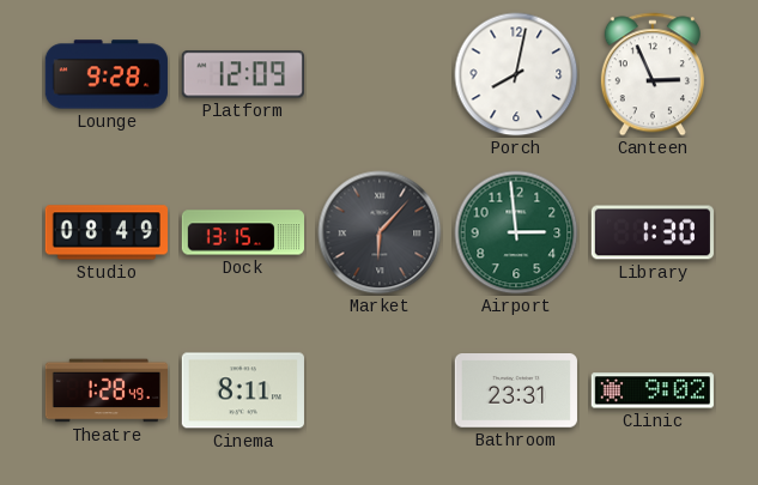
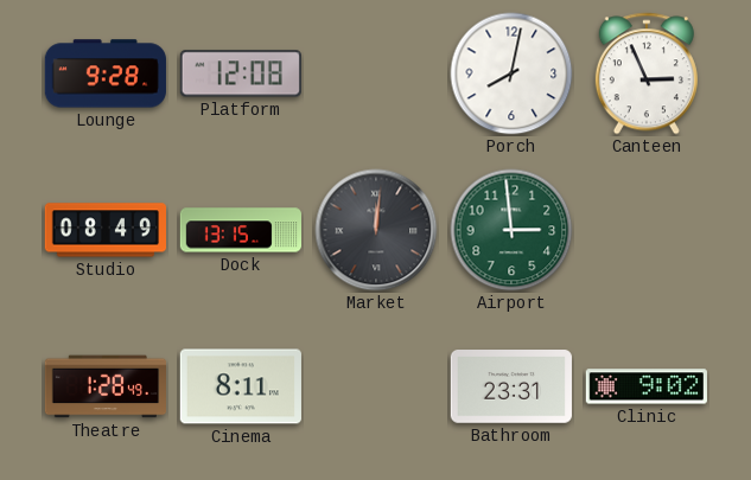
Platform: 12:09 -> 12:08 (241, 73)
Market: 6:07 -> 12:01 (376, 230)
Library: 1:30 -> none (651, 232)
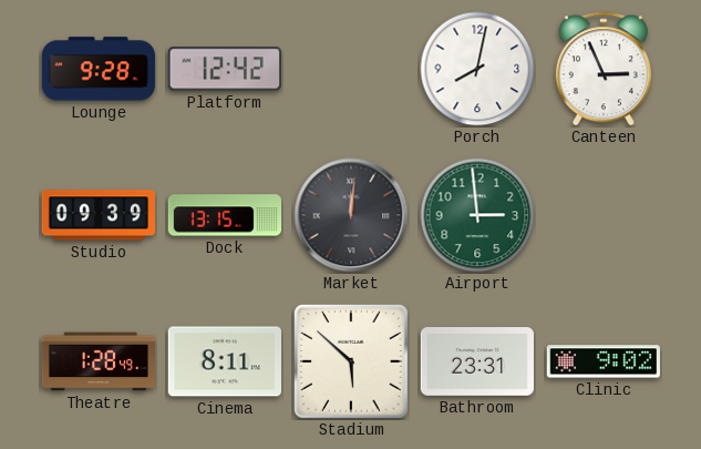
Platform: 12:08 -> 12:42 (225, 69)
Studio: 08:49 -> 09:39 (97, 215)
Stadium: none -> 5:52 (352, 363)
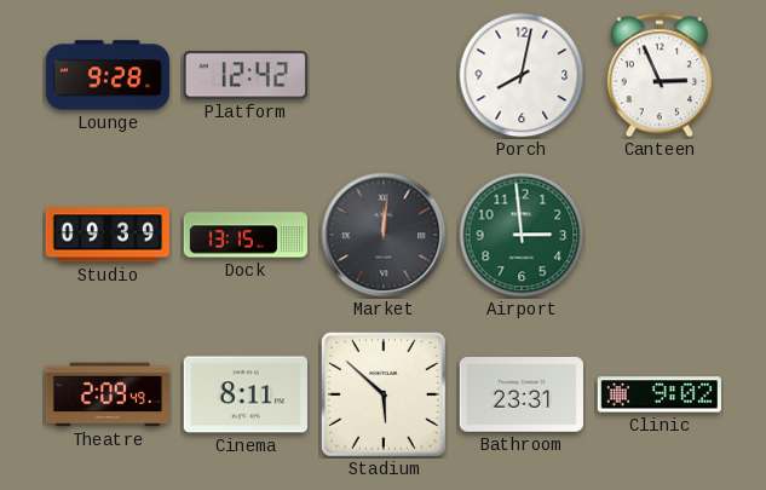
Theatre: 1:28 -> 2:09 (106, 394)
